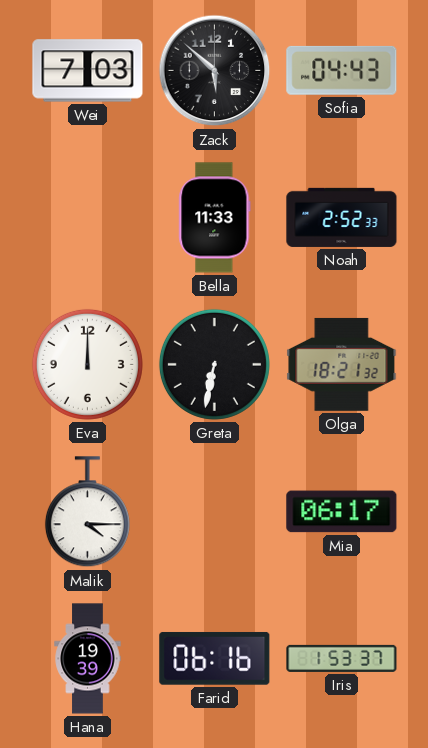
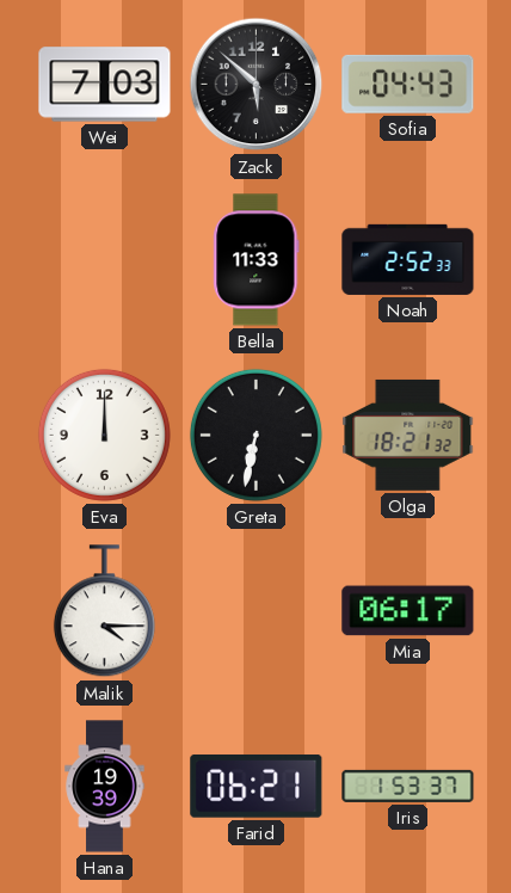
Farid: 06:16 -> 06:21 (257, 786)
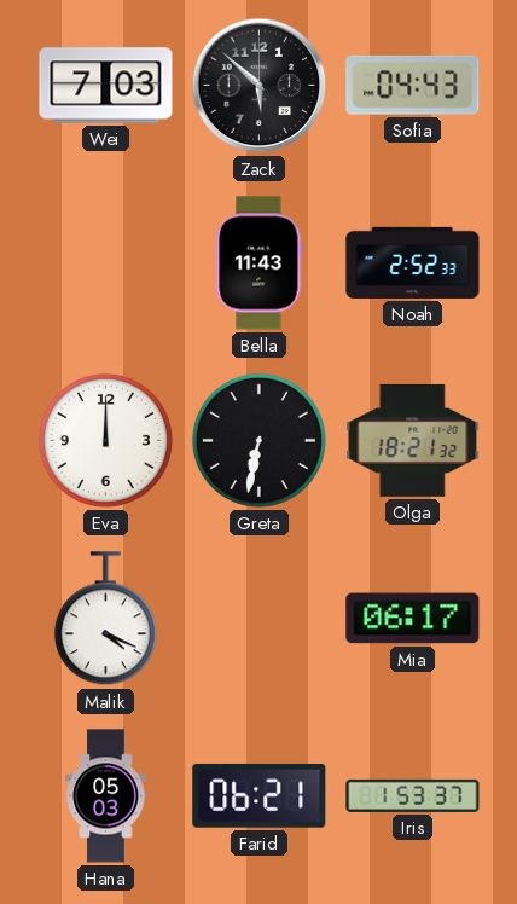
Bella: 11:33 -> 11:43 (260, 263)
Malik: 4:15 -> 4:19 (105, 619)
Hana: 19:39 -> 05:03 (106, 796)
